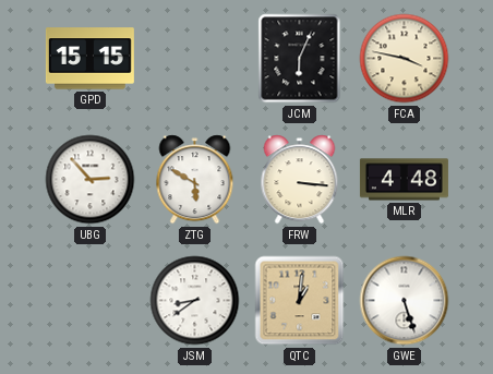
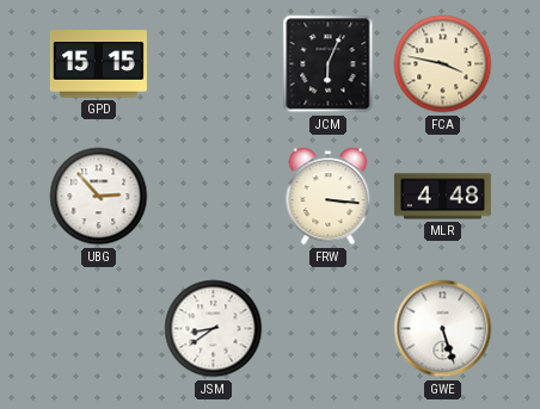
ZTG: 5:50 -> none (195, 180)
QTC: 1:01 -> none (300, 301)
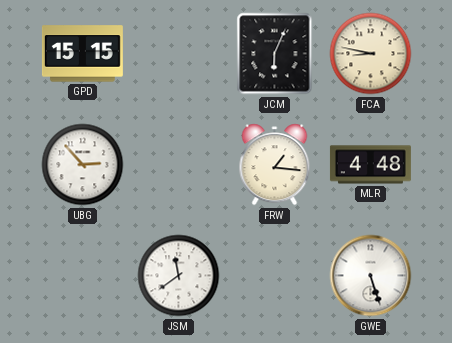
FCA: 3:47 -> 8:47 (371, 54)
FRW: 3:16 -> 1:16 (275, 165)
JSM: 8:39 -> 11:39 (179, 276)
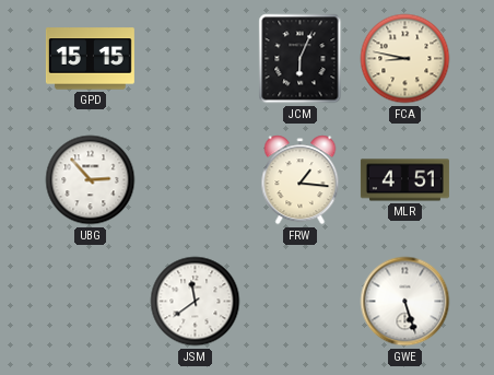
MLR: 4:48 -> 4:51 (404, 180)
